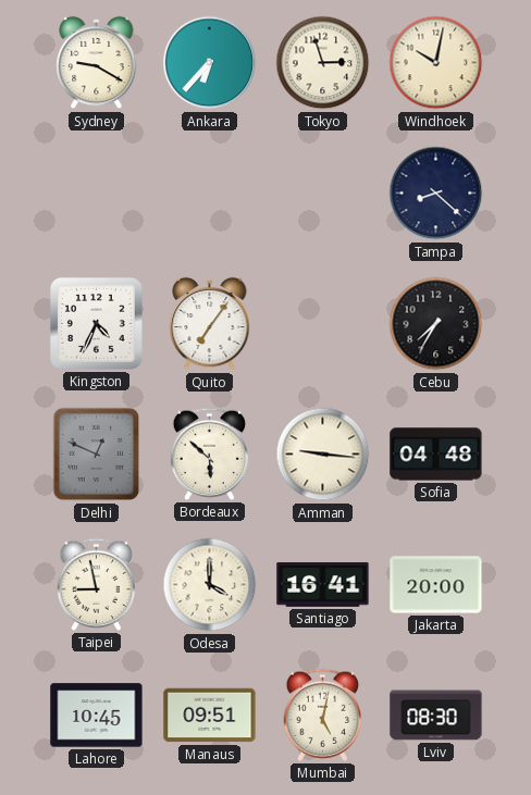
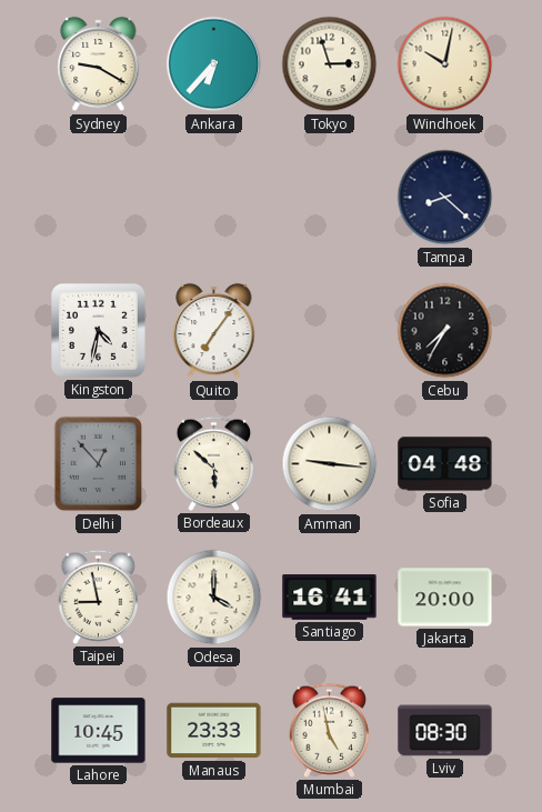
Kingston: 4:34 -> 4:32 (99, 331)
Delhi: 12:49 -> 12:53 (99, 464)
Manaus: 09:51 -> 23:33 (214, 731)
Mumbai: 5:02 -> 4:58 (330, 730)
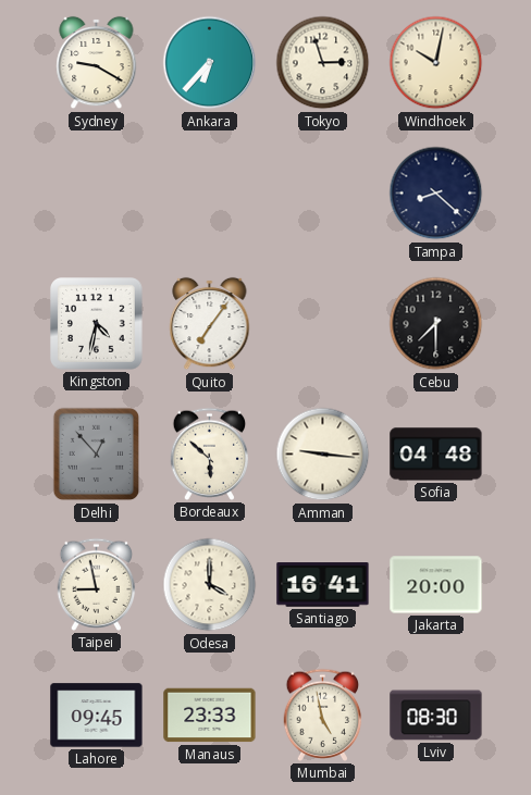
Cebu: 7:35 -> 7:30 (436, 324)
Lahore: 10:45 -> 09:45 (97, 716)
